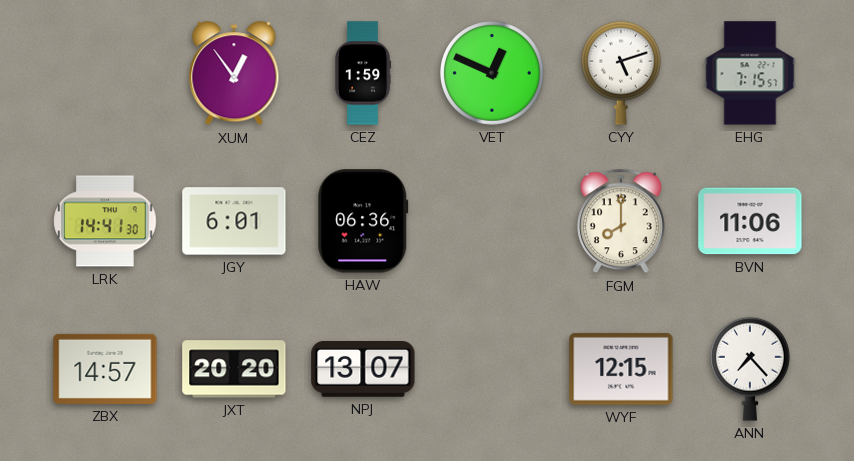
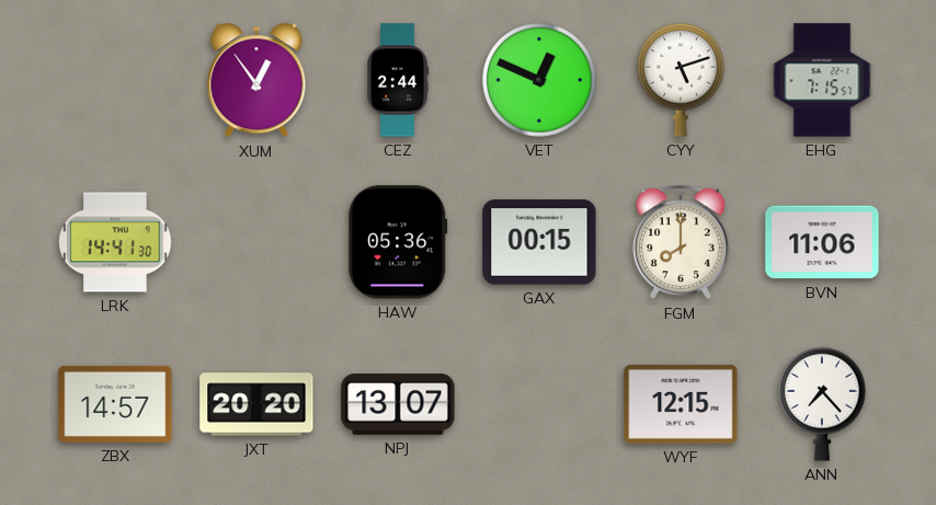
CEZ: 1:59 -> 2:44 (399, 80)
JGY: 6:01 -> none (234, 221)
HAW: 06:36 -> 05:36 (398, 242)
GAX: none -> 00:15 (539, 242)
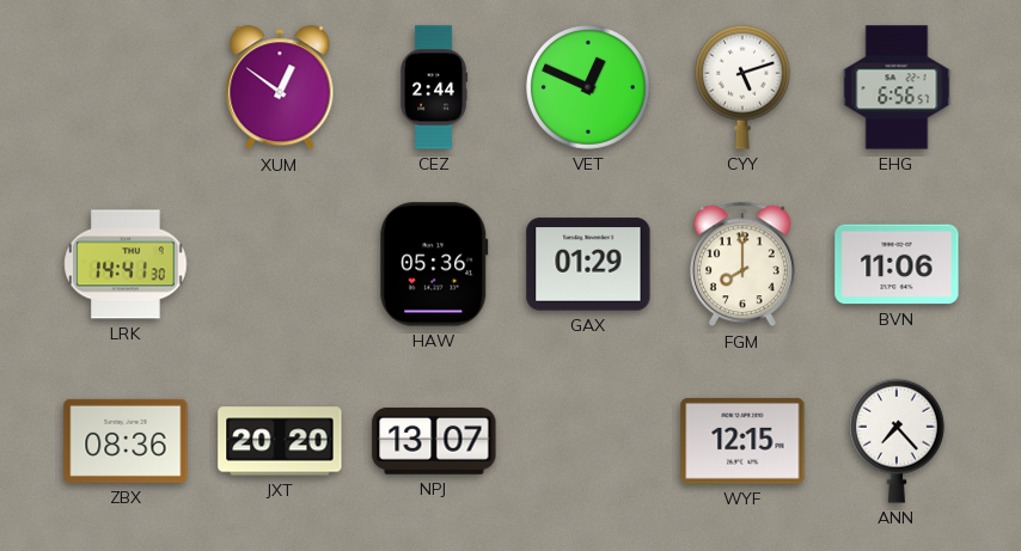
XUM: 12:54 -> 12:51 (280, 88)
EHG: 7:15 -> 6:56 (897, 87)
GAX: 00:15 -> 01:29 (588, 264)
ZBX: 14:57 -> 08:36 (126, 441)
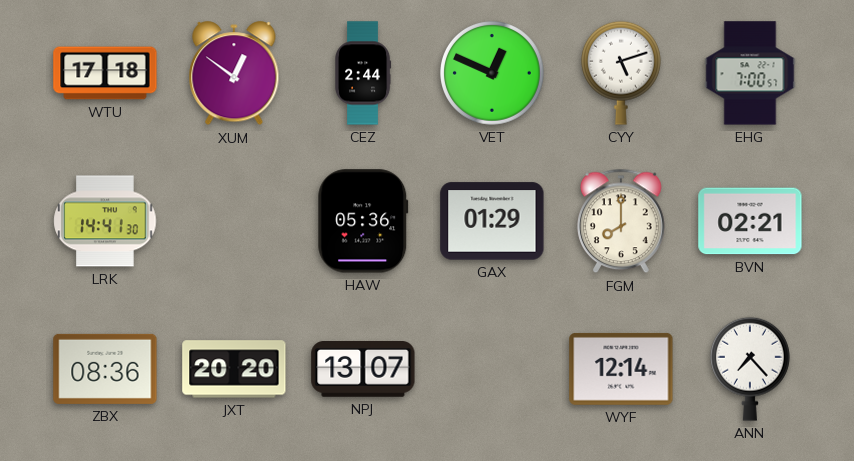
WTU: none -> 17:18 (105, 73)
EHG: 6:56 -> 7:00 (750, 73)
BVN: 11:06 -> 02:21 (750, 221)
WYF: 12:15 -> 12:14 (621, 369)
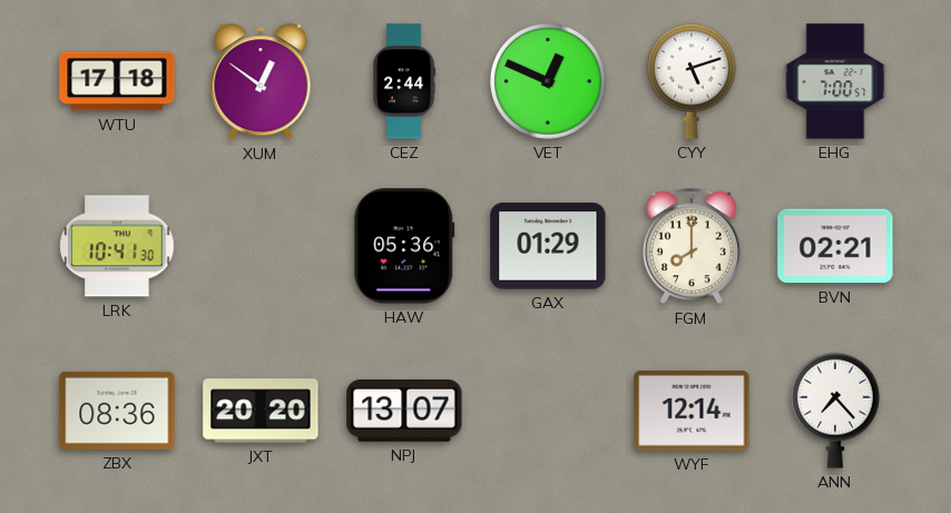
LRK: 14:41 -> 10:41 (117, 246)
